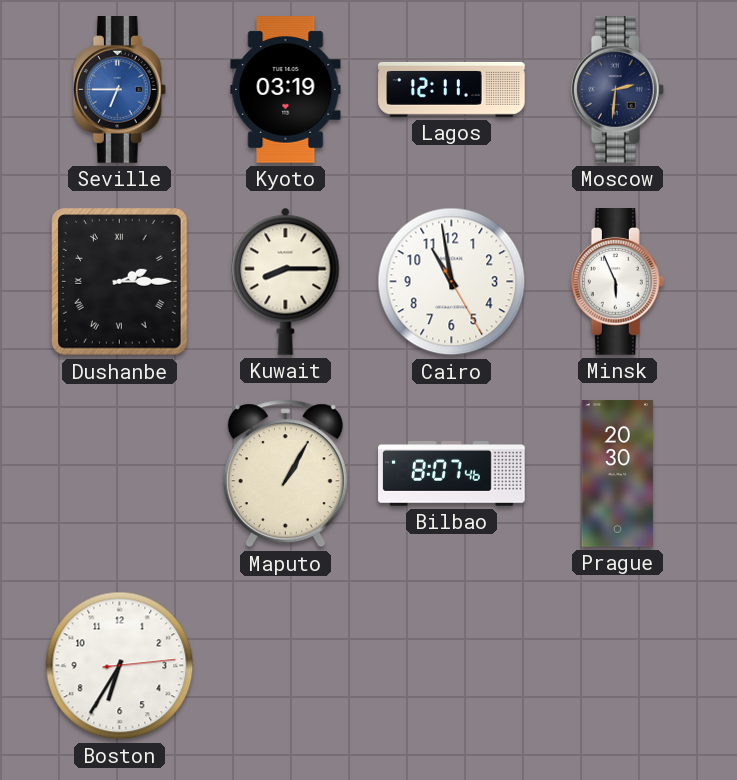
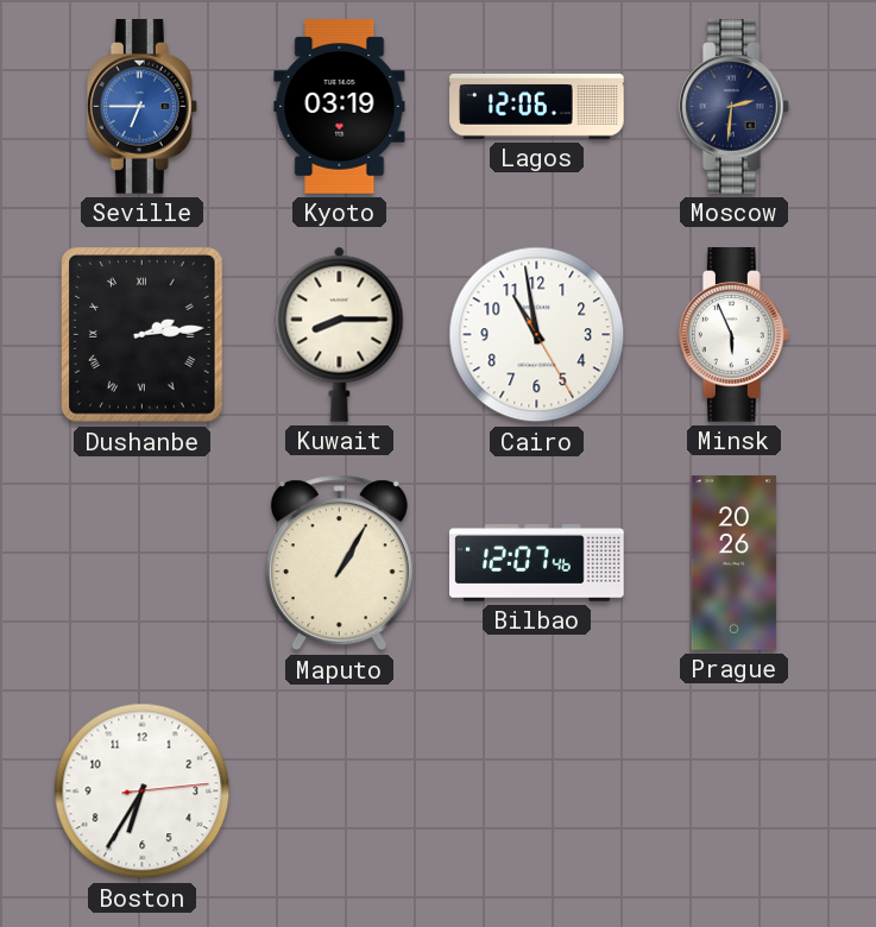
Lagos: 12:11 -> 12:06 (537, 107)
Dushanbe: 2:15 -> 2:14 (143, 335)
Bilbao: 8:07 -> 12:07 (537, 563)
Prague: 20:30 -> 20:26 (735, 563)
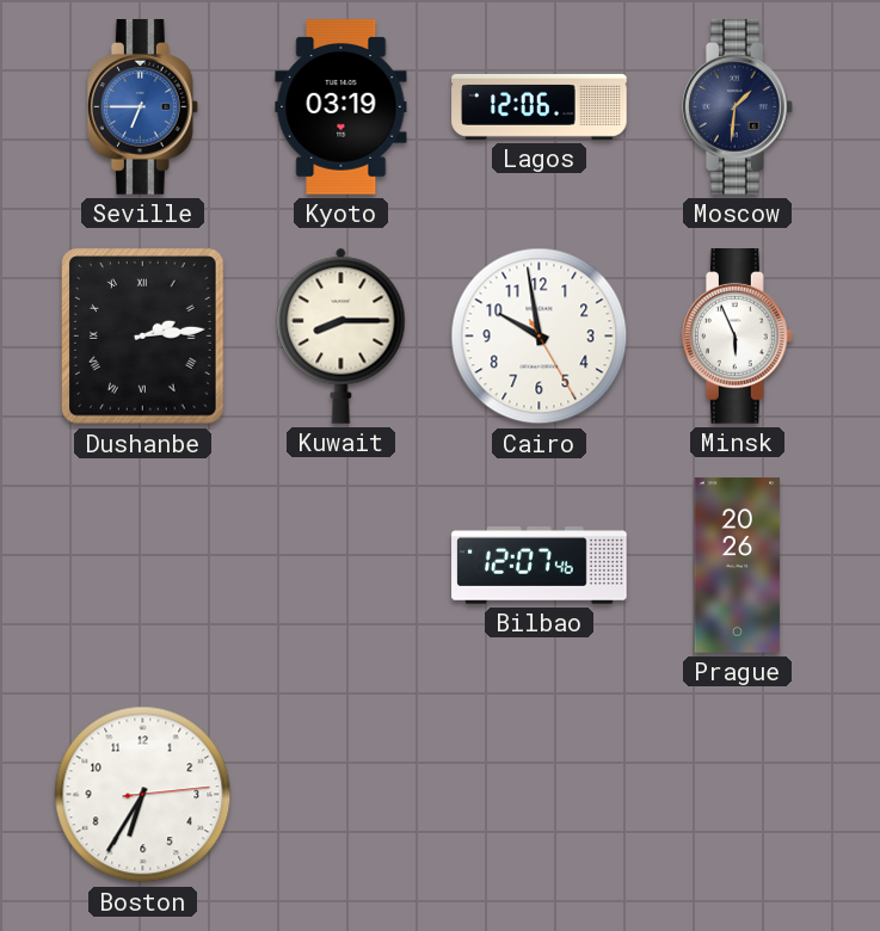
Moscow: 2:31 -> 1:31 (737, 107)
Cairo: 10:58 -> 9:58 (540, 337)
Maputo: 1:05 -> none (339, 563)
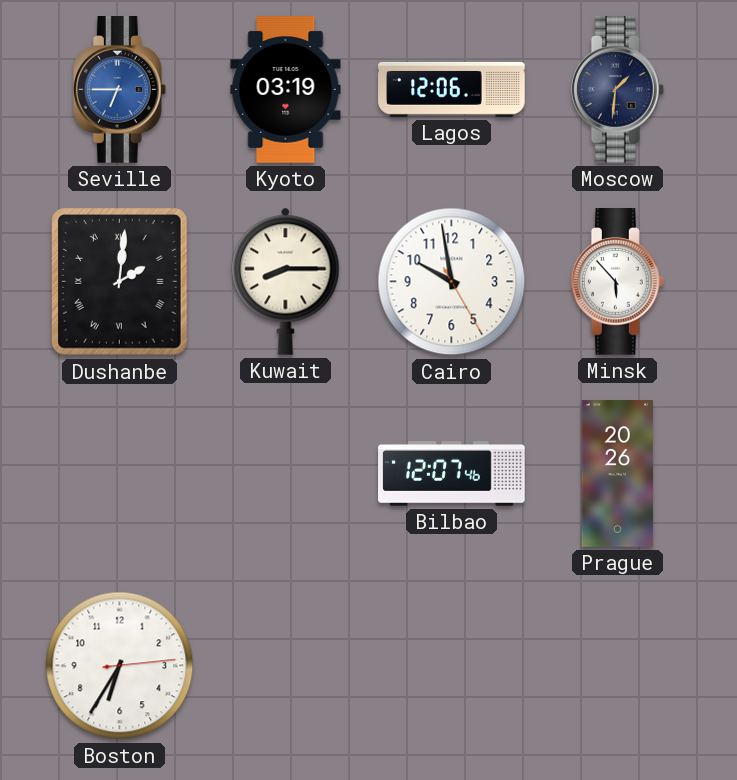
Dushanbe: 2:14 -> 2:01 (120, 282)
Minsk: 5:56 -> 5:53 (617, 282)
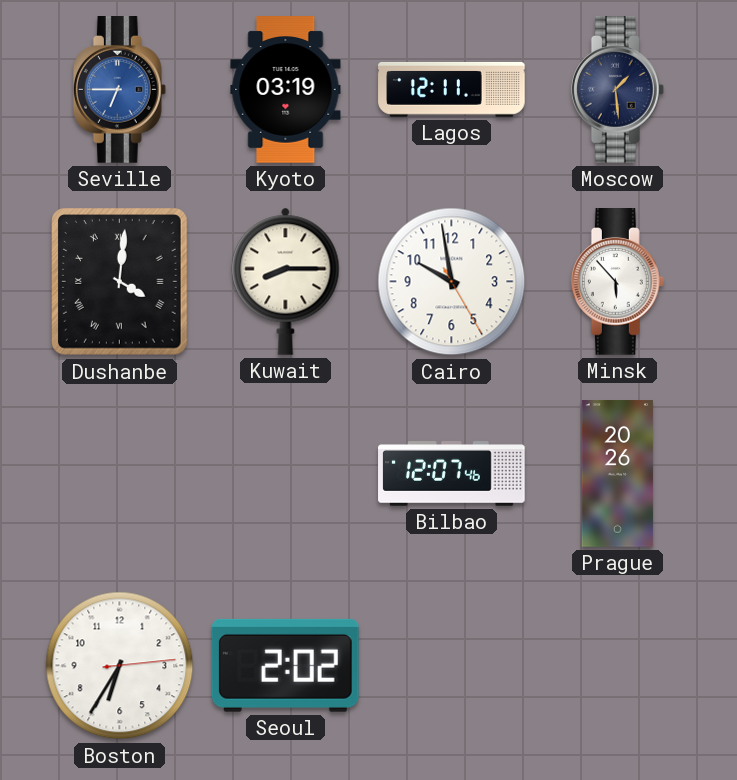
Lagos: 12:06 -> 12:11 (452, 90)
Moscow: 1:31 -> 1:29 (617, 90)
Dushanbe: 2:01 -> 4:01 (120, 282)
Seoul: none -> 2:02 (285, 665)
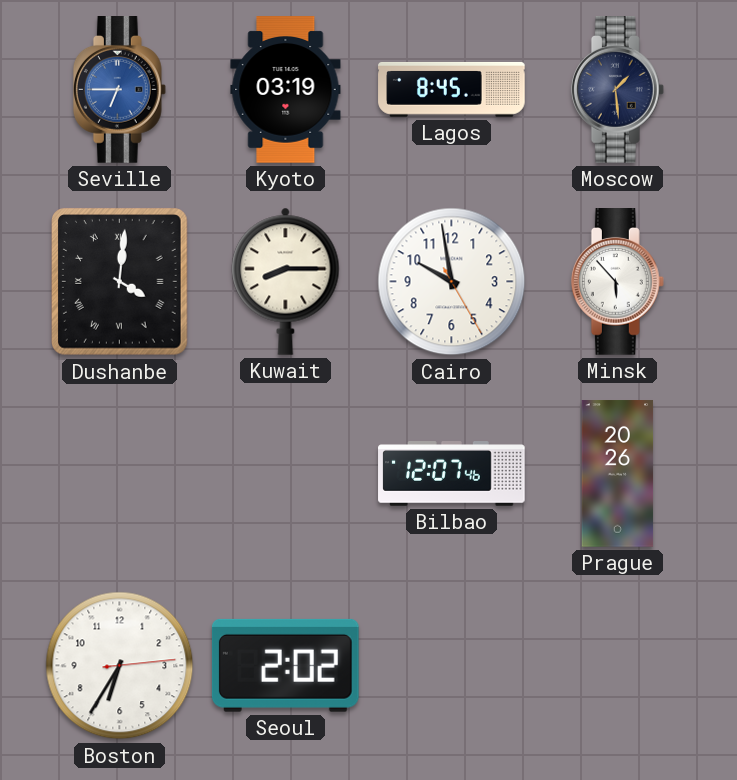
Lagos: 12:11 -> 8:45 (452, 90)
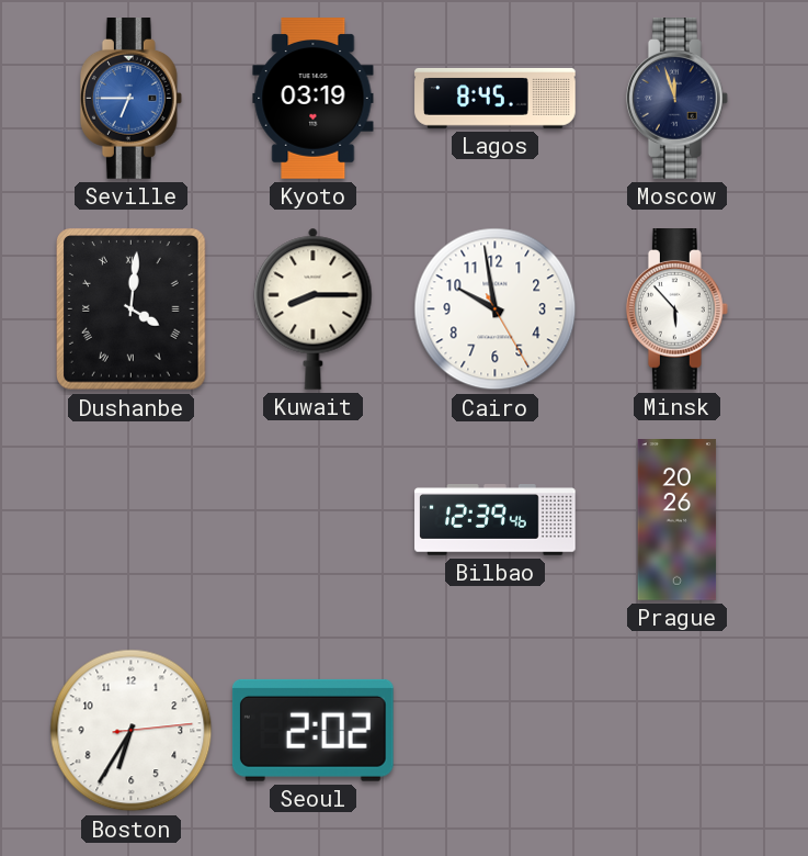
Moscow: 1:29 -> 11:57 (676, 99)
Bilbao: 12:07 -> 12:39 (496, 520)
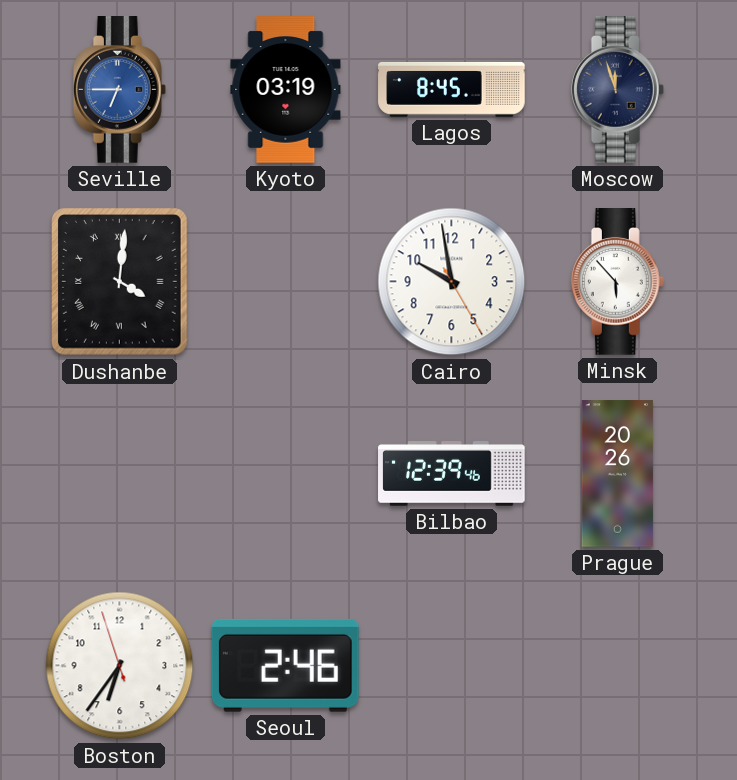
Kuwait: 8:15 -> none (314, 308)
Boston: 6:35:14 -> 6:35:57 (120, 666)
Seoul: 2:02 -> 2:46 (285, 665)
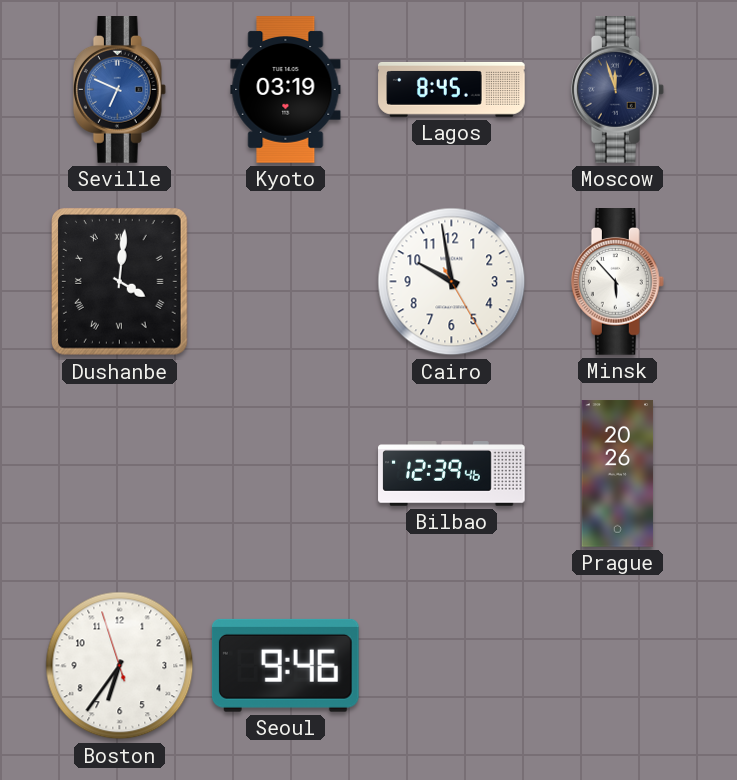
Seville: 6:45 -> 6:49 (119, 90)
Seoul: 2:46 -> 9:46 (285, 665)
